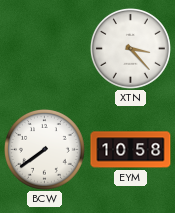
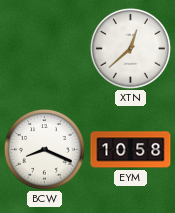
XTN: 3:23 -> 12:38 (130, 48)
BCW: 7:39 -> 8:19 (44, 149)
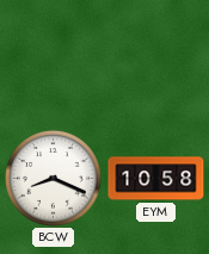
XTN: 12:38 -> none (130, 48)
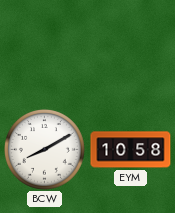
BCW: 8:19 -> 8:10 (44, 149)
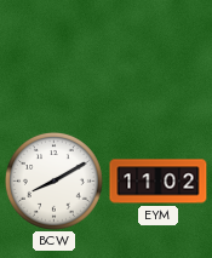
EYM: 10:58 -> 11:02 (159, 182)
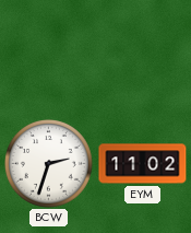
BCW: 8:10 -> 2:33 (48, 163)
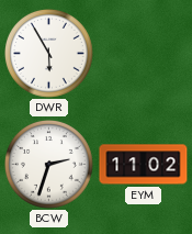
DWR: none -> 5:55 (48, 53)
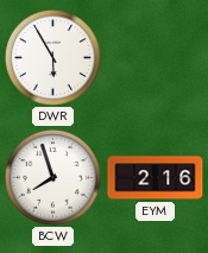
BCW: 2:33 -> 7:57 (52, 177)
EYM: 11:02 -> 2:16 (156, 178)
